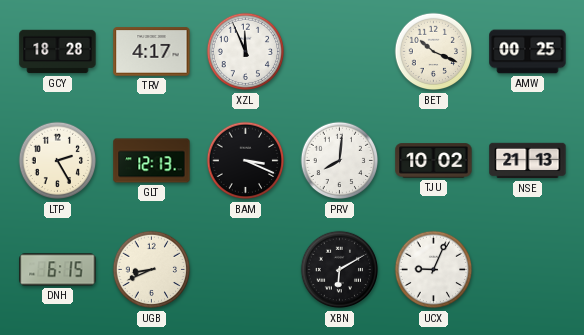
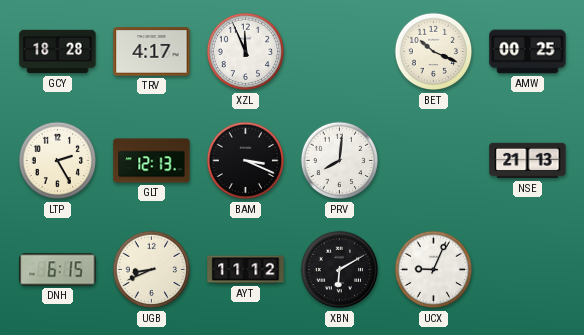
TJU: 10:02 -> none (434, 161)
AYT: none -> 11:12 (246, 270)
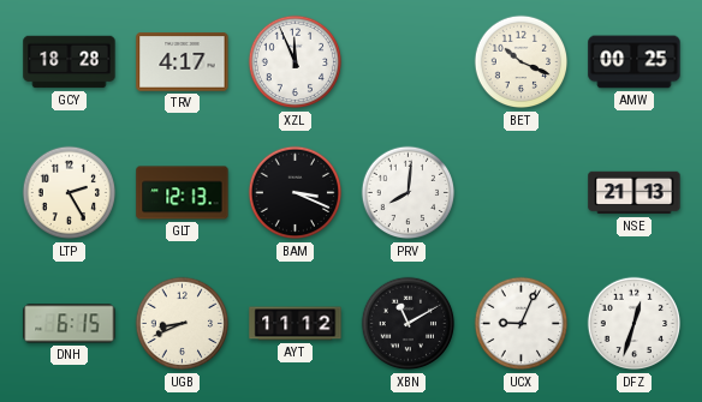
XBN: 6:10 -> 11:10 (409, 324)
DFZ: none -> 12:33 (635, 324)
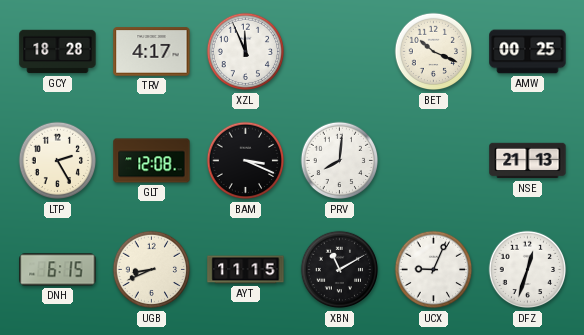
GLT: 12:13 -> 12:08 (152, 161)
AYT: 11:12 -> 11:15 (246, 270)
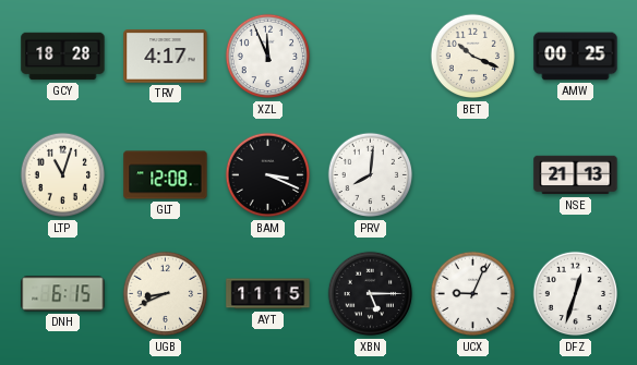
LTP: 2:25 -> 11:03 (63, 175)
XBN: 11:10 -> 5:15 (371, 294)
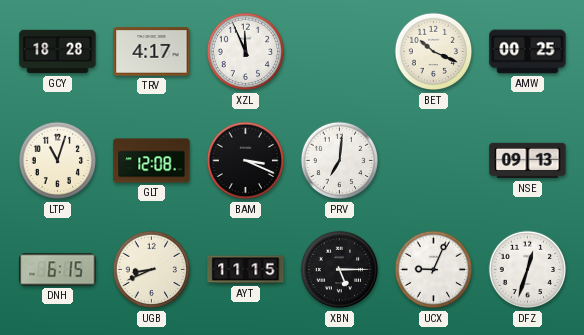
PRV: 8:01 -> 7:01 (340, 161)
NSE: 21:13 -> 09:13 (528, 161)
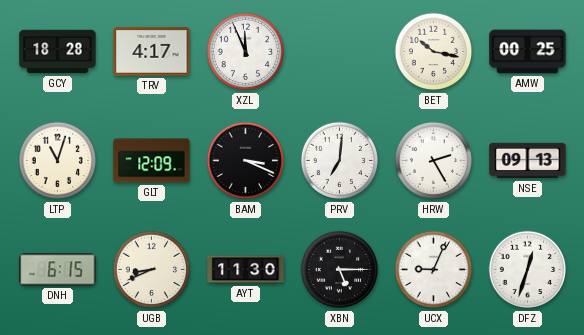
BET: 10:19 -> 10:17 (434, 52)
GLT: 12:08 -> 12:09 (152, 161)
HRW: none -> 2:25 (434, 161)
AYT: 11:15 -> 11:30 (246, 270)
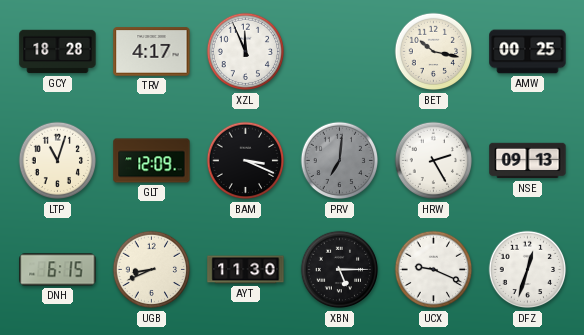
PRV dial: white -> grey (340, 161)
UCX: 9:04 -> 9:19 (434, 270)
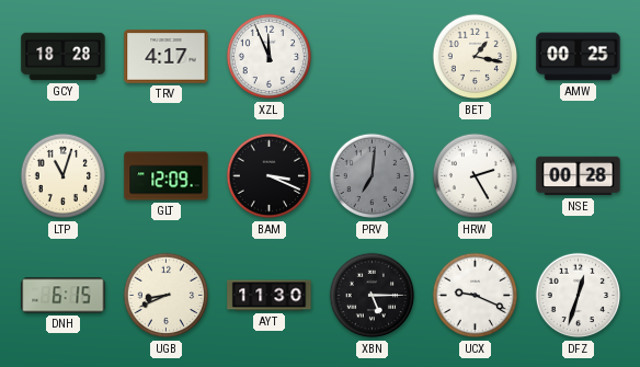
BET: 10:17 -> 1:17 (476, 57)
NSE: 09:13 -> 00:28 (579, 176)
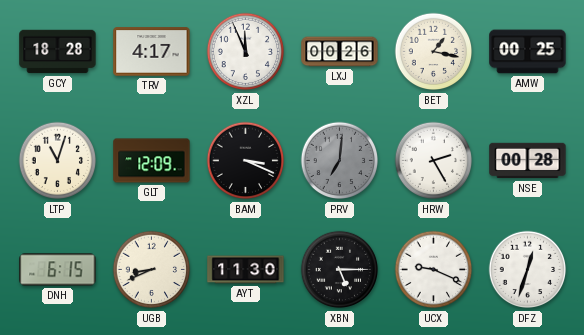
LXJ: none -> 00:26 (340, 52)
